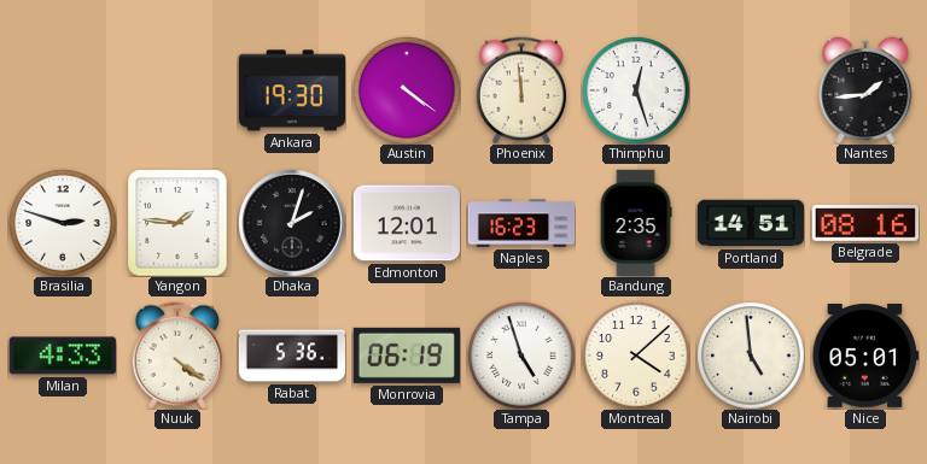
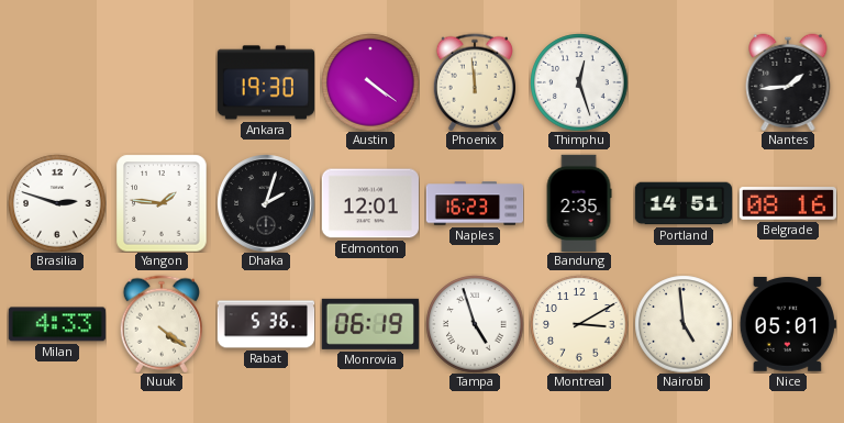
Montreal: 4:08 -> 3:10 (579, 324)
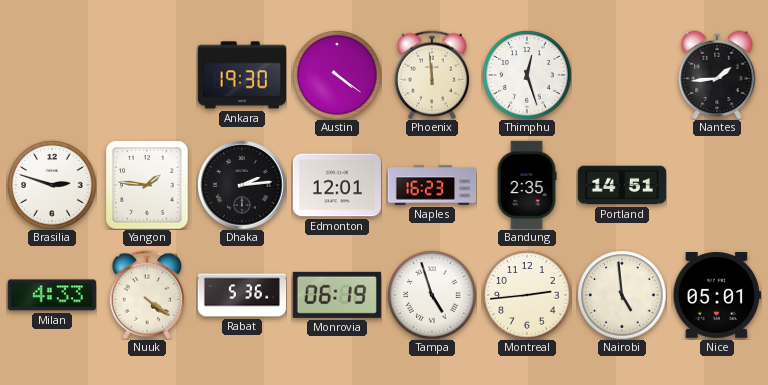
Dhaka: 2:03 -> 2:14 (242, 185)
Belgrade: 08:16 -> none (787, 203)
Montreal: 3:10 -> 2:44 (527, 295)
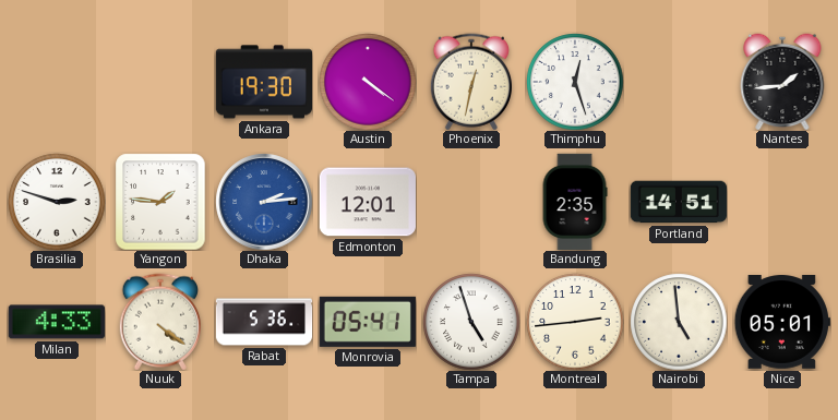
Phoenix: 11:59 -> 12:32 (470, 82)
Dhaka dial: black -> blue (264, 202)
Naples: 16:23 -> none (432, 185)
Monrovia: 06:19 -> 05:41 (368, 322)
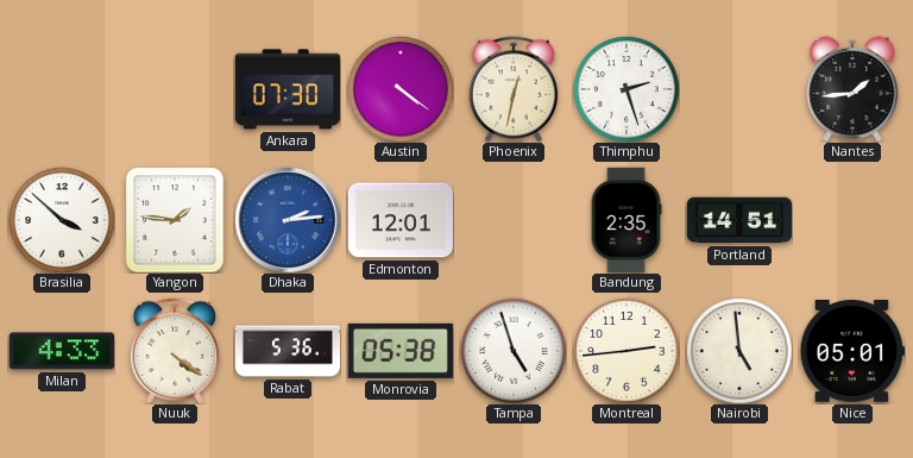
Ankara: 19:30 -> 07:30 (287, 89)
Thimphu: 12:27 -> 2:27 (626, 89)
Brasilia: 2:48 -> 3:52 (62, 220)
Monrovia: 05:41 -> 05:38 (401, 351)
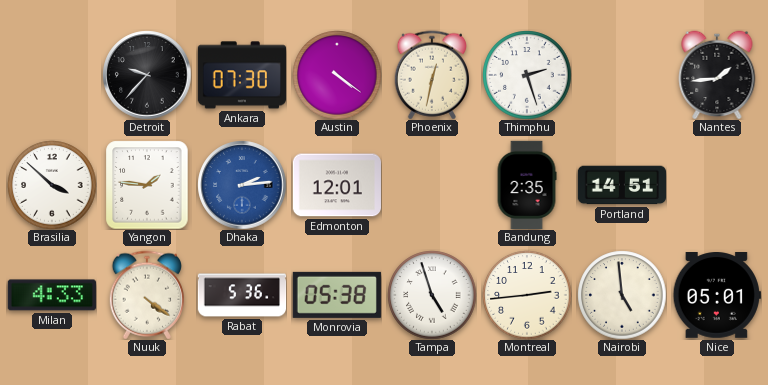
Detroit: none -> 9:37 (147, 75)
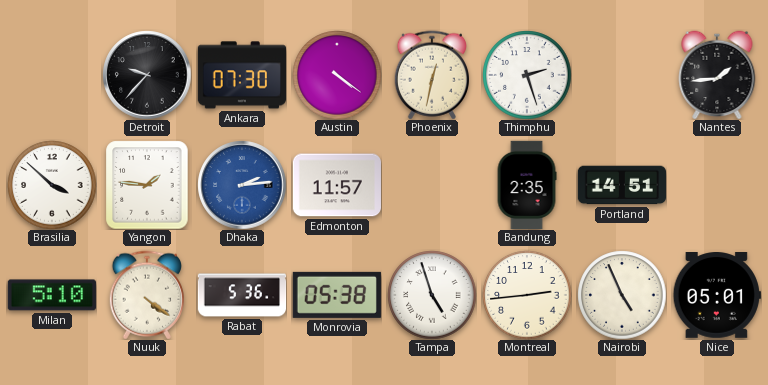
Edmonton: 12:01 -> 11:57 (336, 185)
Milan: 4:33 -> 5:10 (52, 295)
Nairobi: 4:59 -> 4:56 (622, 295)
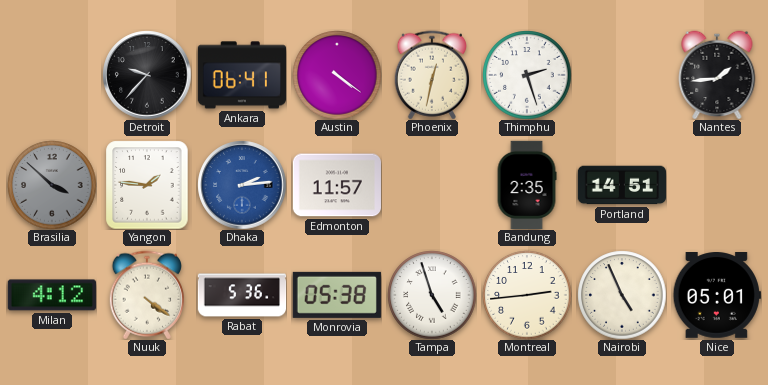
Ankara: 07:30 -> 06:41 (241, 75)
Brasilia dial: white -> grey (52, 185)
Milan: 5:10 -> 4:12 (52, 295)
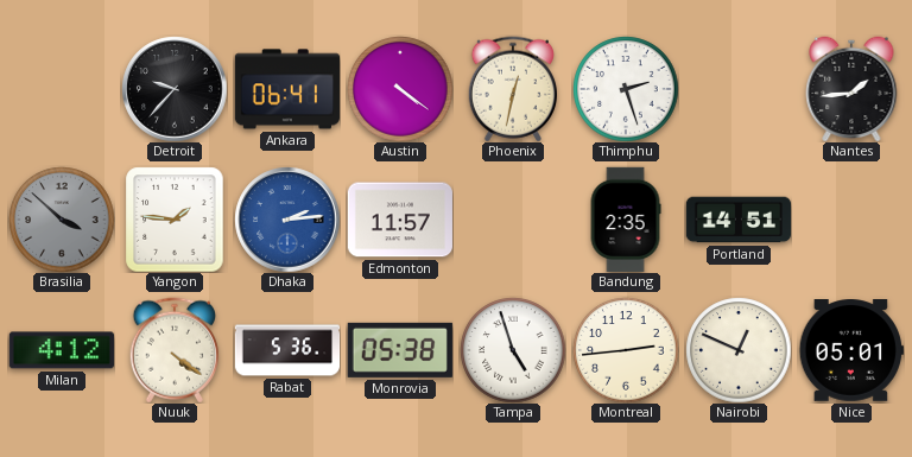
Nairobi: 4:56 -> 12:49 (739, 350)
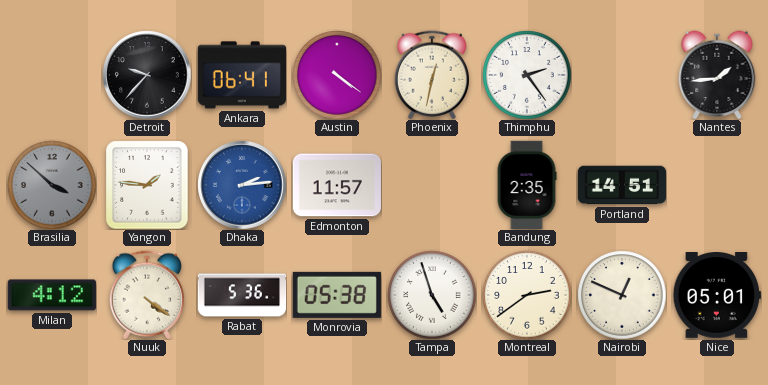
Thimphu: 2:27 -> 2:24 (527, 75)
Montreal: 2:44 -> 2:39 (527, 295)
